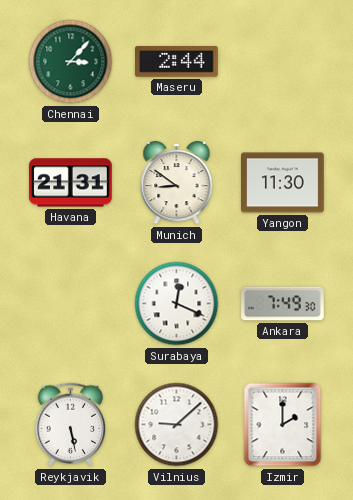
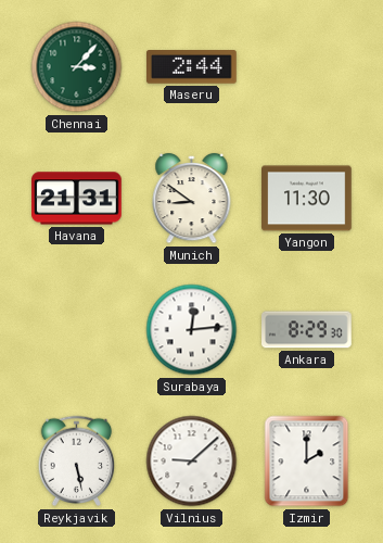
Surabaya: 12:19 -> 12:14 (192, 330)
Ankara: 7:49 -> 8:29 (307, 330)
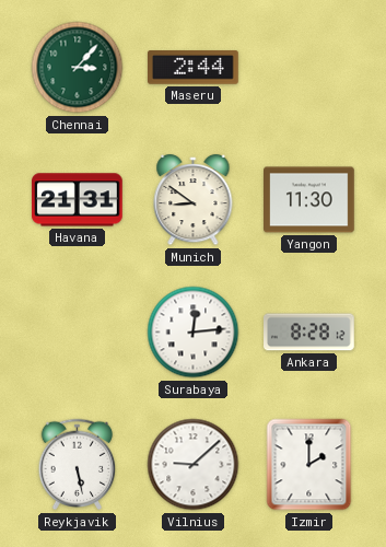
Ankara: 8:29 -> 8:28 (309, 333)
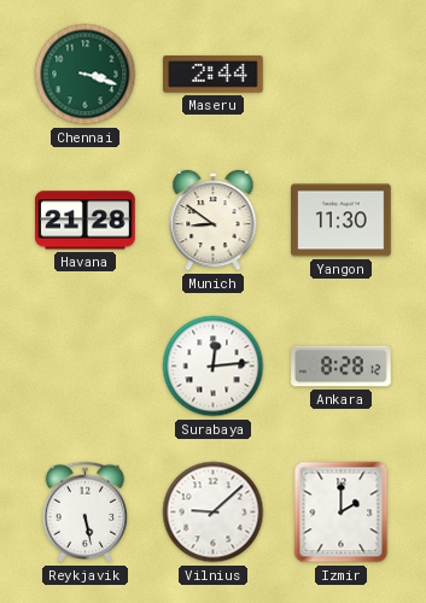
Chennai: 3:07 -> 3:18 (86, 75)
Havana: 21:31 -> 21:28 (86, 221)
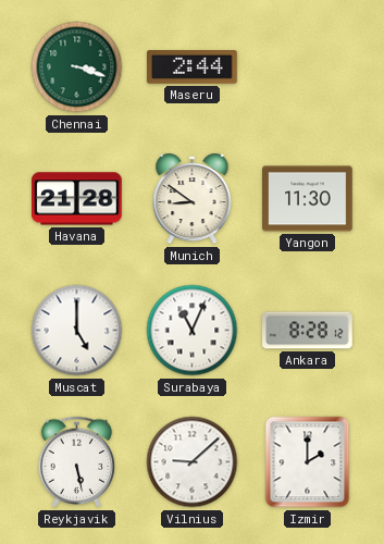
Muscat: none -> 5:00 (77, 331)
Surabaya: 12:14 -> 11:04 (193, 331)
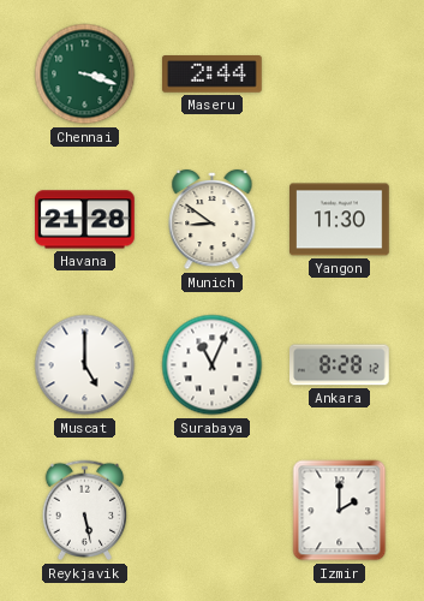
Vilnius: 9:08 -> none (193, 462)
